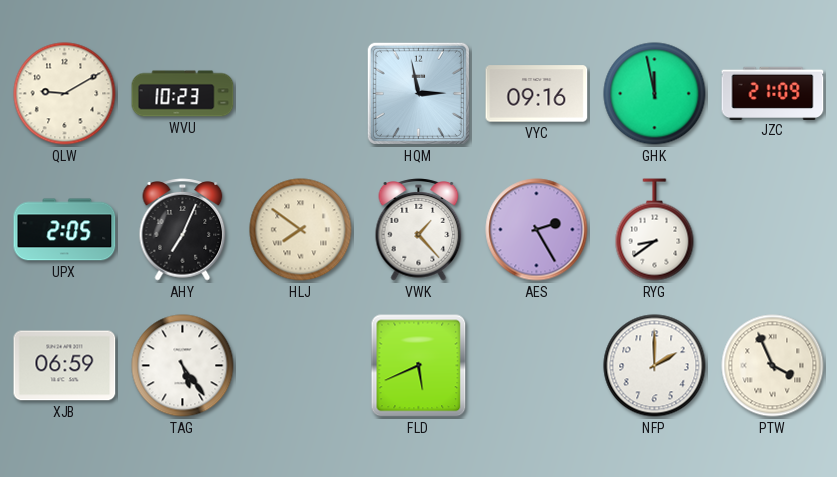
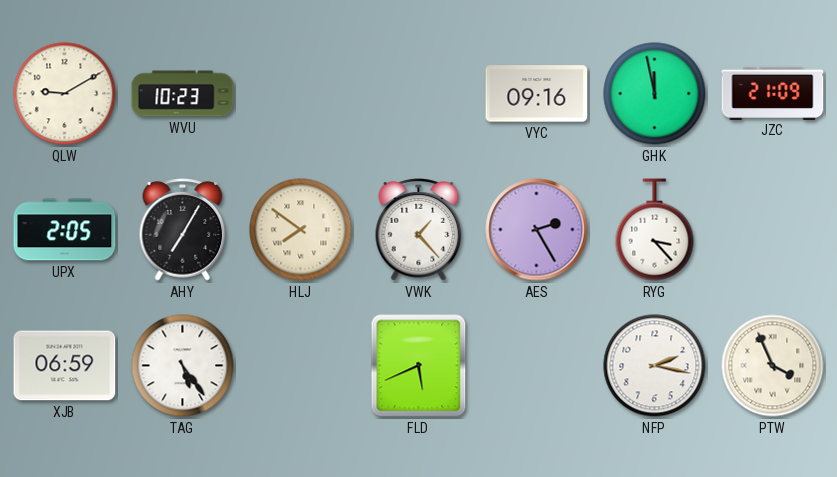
HQM: 2:58 -> none (418, 93)
AHY: 7:04 -> 7:05 (183, 230)
RYG: 8:39 -> 3:23 (655, 230)
NFP: 2:00 -> 2:17 (655, 366)
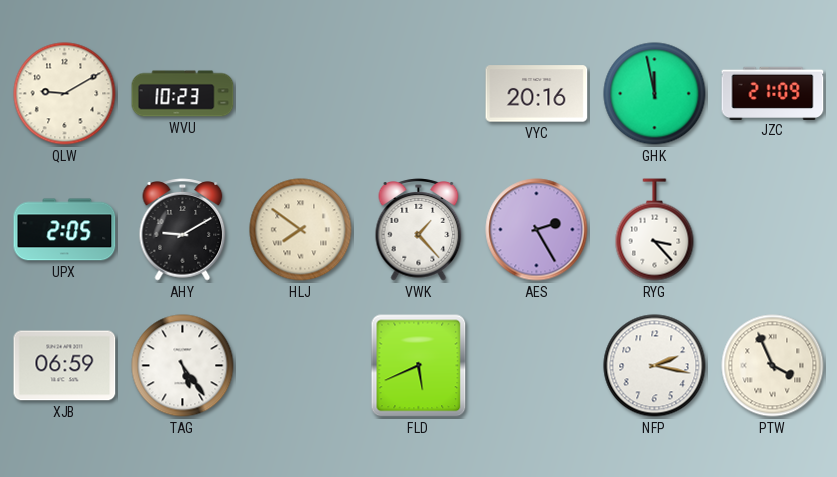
VYC: 09:16 -> 20:16 (537, 94)
AHY: 7:05 -> 9:10 (183, 230)
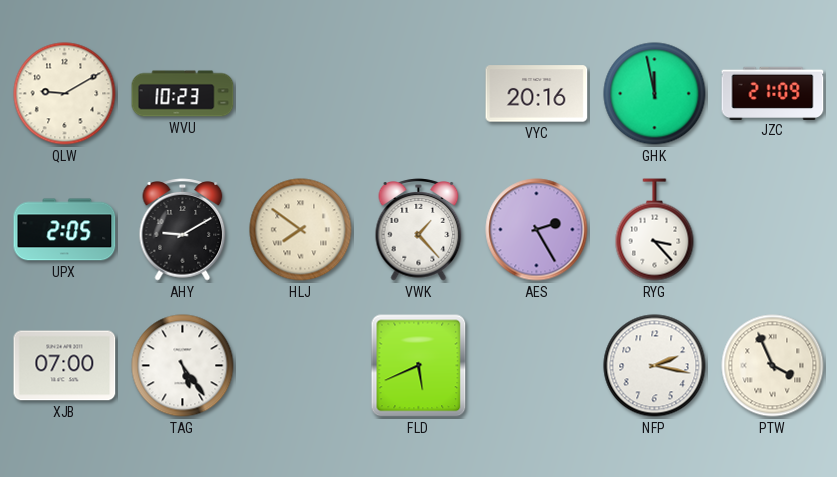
XJB: 06:59 -> 07:00 (65, 366)
